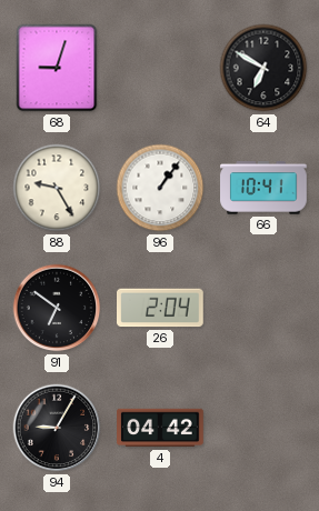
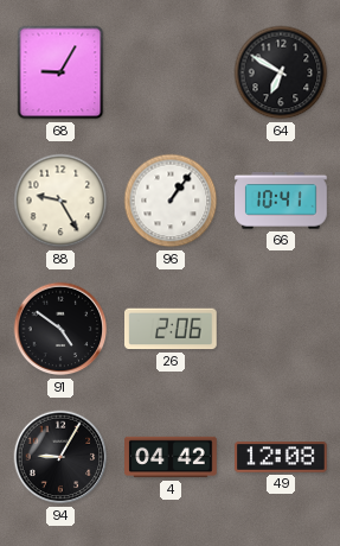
68: 9:03 -> 9:05 (60, 72)
91: 6:51 -> 4:51 (60, 329)
26: 2:04 -> 2:06 (171, 329)
49: none -> 12:08 (281, 457)
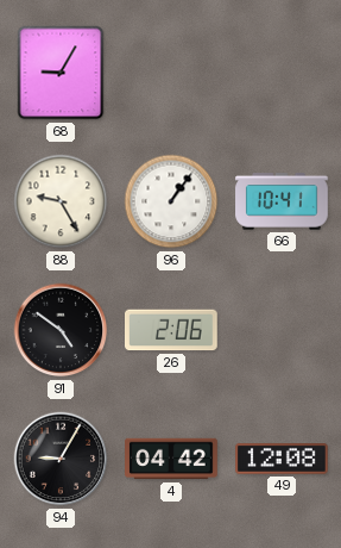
64: 6:50 -> none (281, 72)
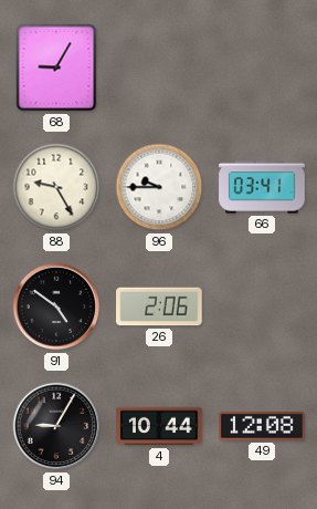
96: 1:06 -> 9:45 (159, 187)
66: 10:41 -> 03:41 (262, 187)
4: 04:42 -> 10:44 (159, 426)
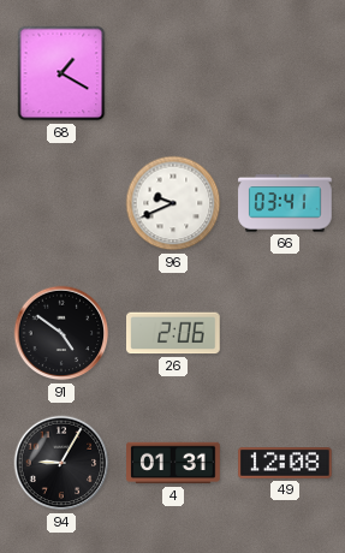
68: 9:05 -> 1:20 (61, 73)
88: 9:25 -> none (56, 187)
96: 9:45 -> 9:41 (173, 203)
4: 10:44 -> 01:31 (173, 463)
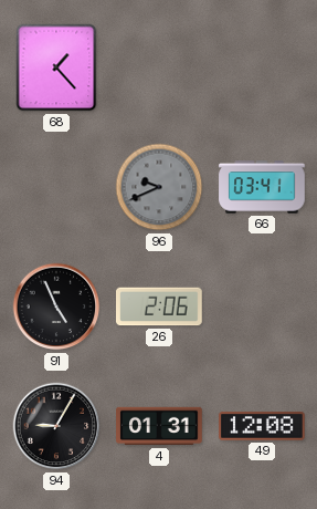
68: 1:20 -> 1:23 (56, 67)
96 dial: white -> grey (159, 187)
91: 4:51 -> 4:56 (56, 307)
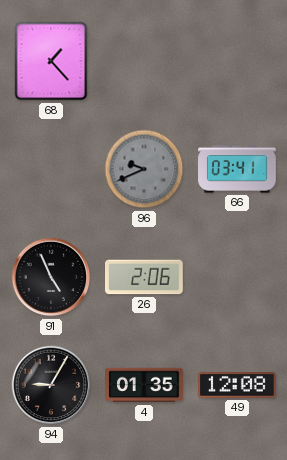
4: 01:31 -> 01:35 (144, 385)
